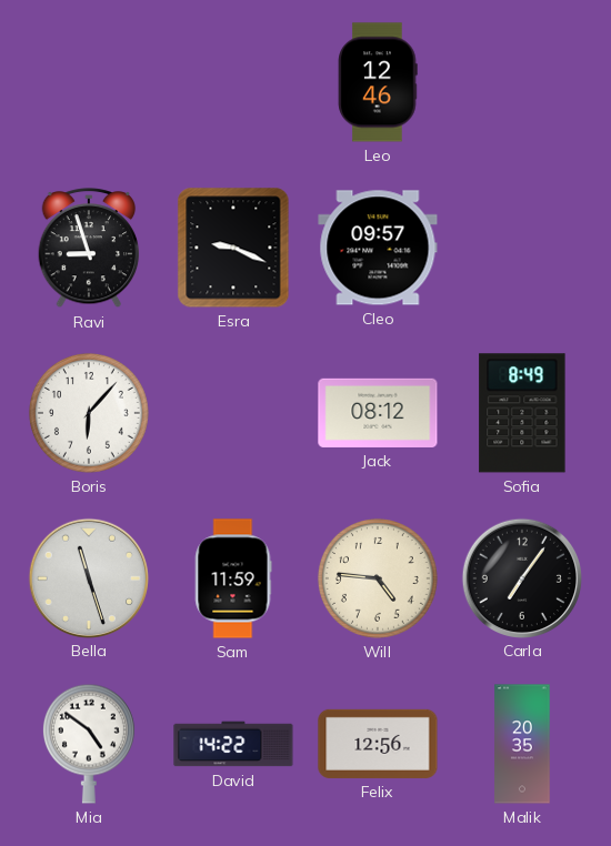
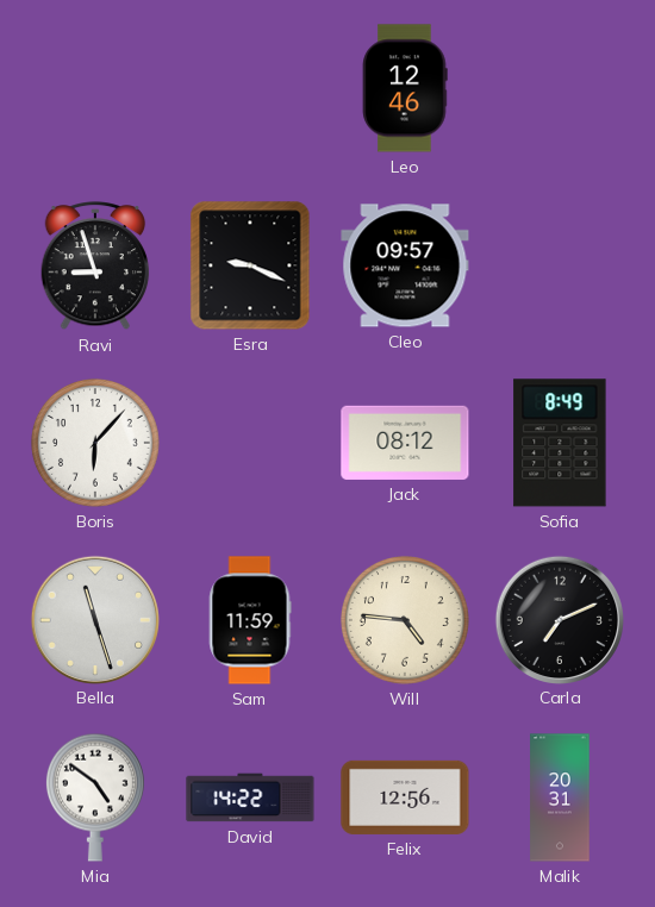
Carla: 7:06 -> 7:11 (559, 619)
Malik: 20:35 -> 20:31 (560, 797)
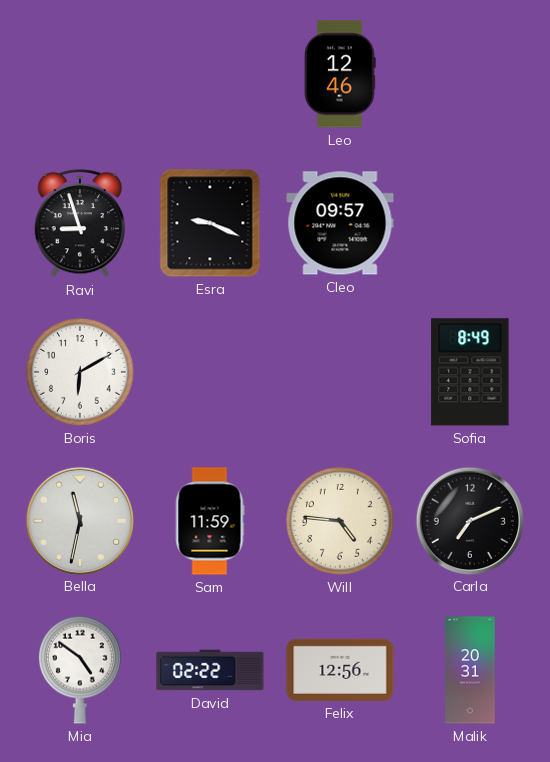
Boris: 6:07 -> 6:10 (80, 372)
Jack: 08:12 -> none (405, 443)
Bella: 11:27 -> 11:32 (79, 520)
David: 14:22 -> 02:22 (210, 670)
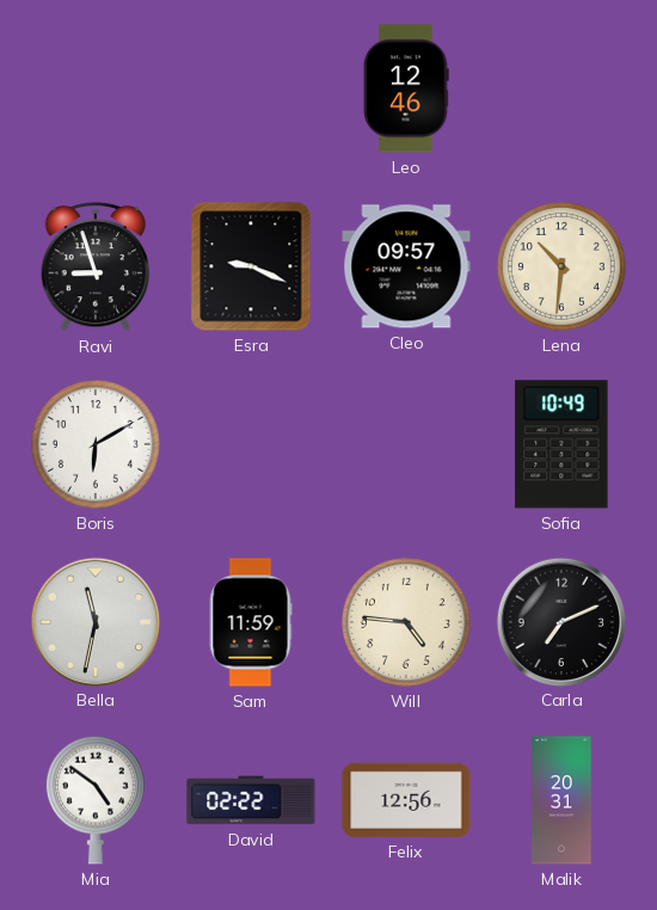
Lena: none -> 10:31 (561, 266)
Sofia: 8:49 -> 10:49 (561, 444)
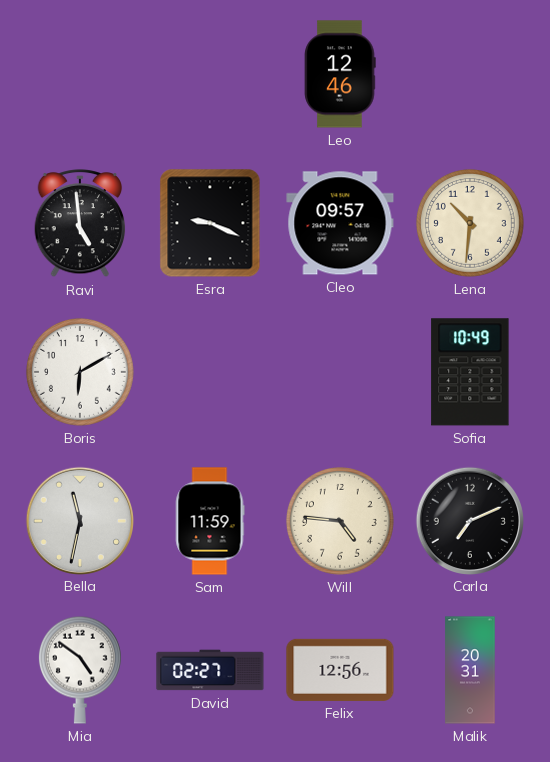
Ravi: 8:57 -> 4:59 (80, 224)
David: 02:22 -> 02:27 (210, 670)
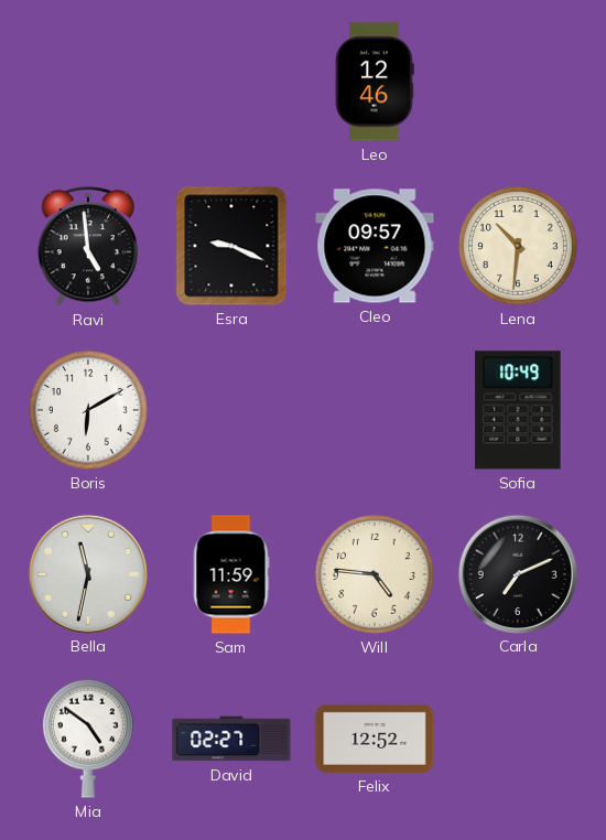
Felix: 12:56 -> 12:52 (375, 739)
Malik: 20:31 -> none (470, 670)
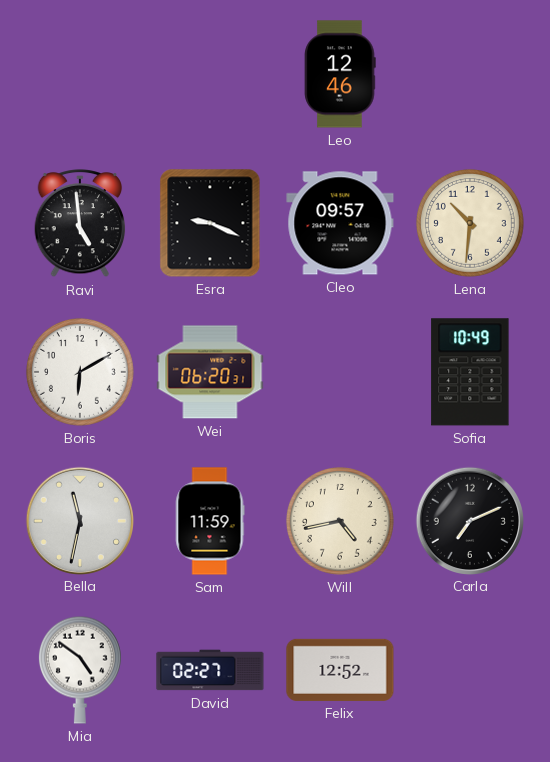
Wei: none -> 06:20 (210, 372)
Will: 4:46 -> 4:43 (340, 521)
